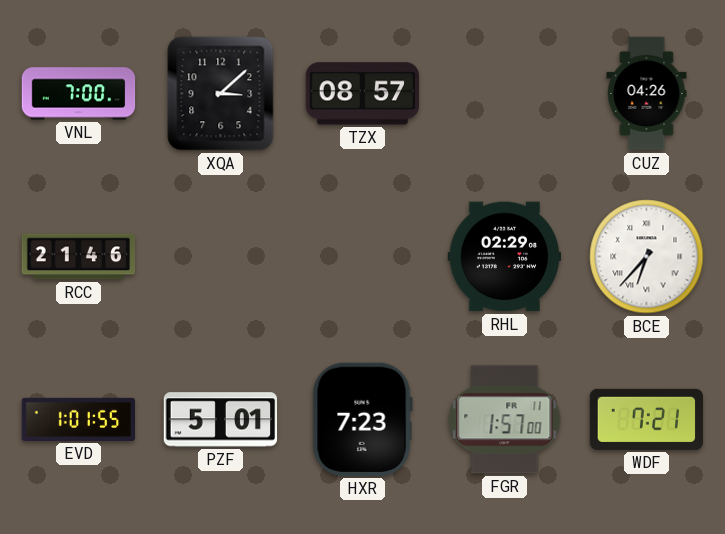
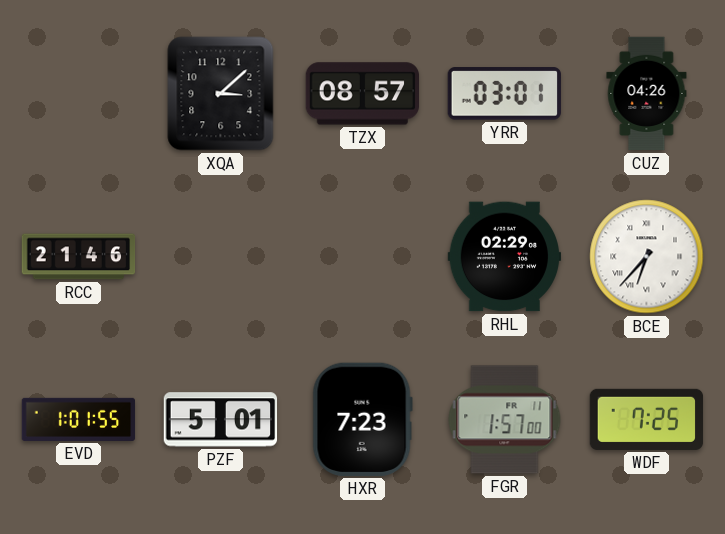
VNL: 7:00 -> none (79, 94)
YRR: none -> 03:01 (504, 94)
WDF: 7:21 -> 7:25 (647, 419)
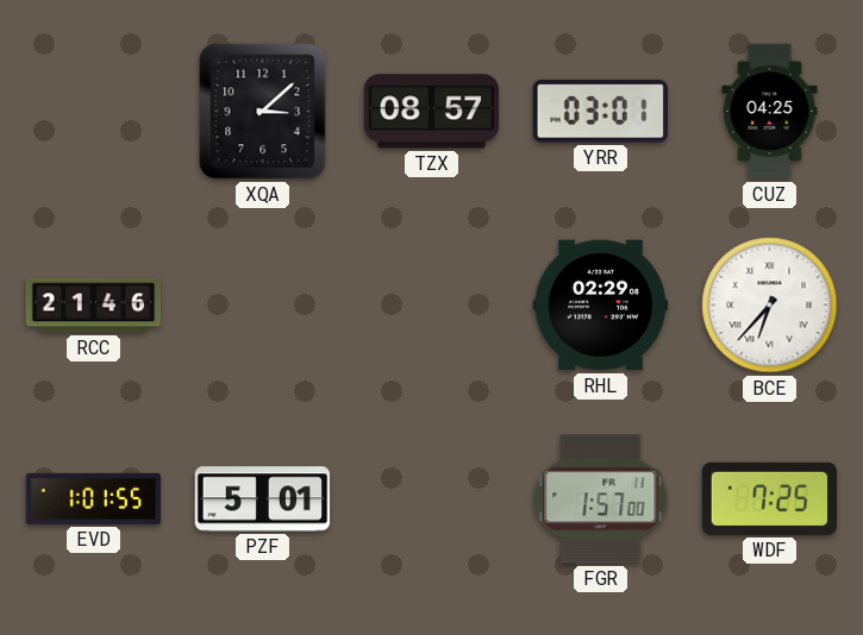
CUZ: 04:26 -> 04:25 (770, 112)
HXR: 7:23 -> none (362, 419)
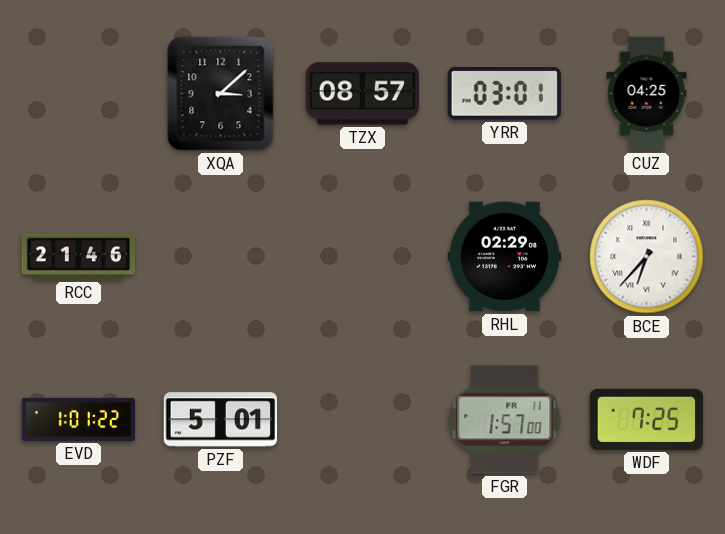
EVD: 1:01:55 -> 1:01:22 (79, 419)
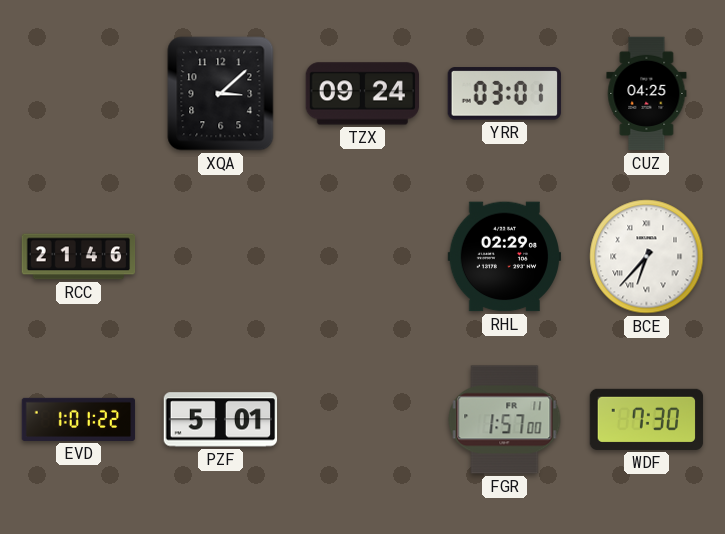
TZX: 08:57 -> 09:24 (363, 94)
WDF: 7:25 -> 7:30 (647, 419)
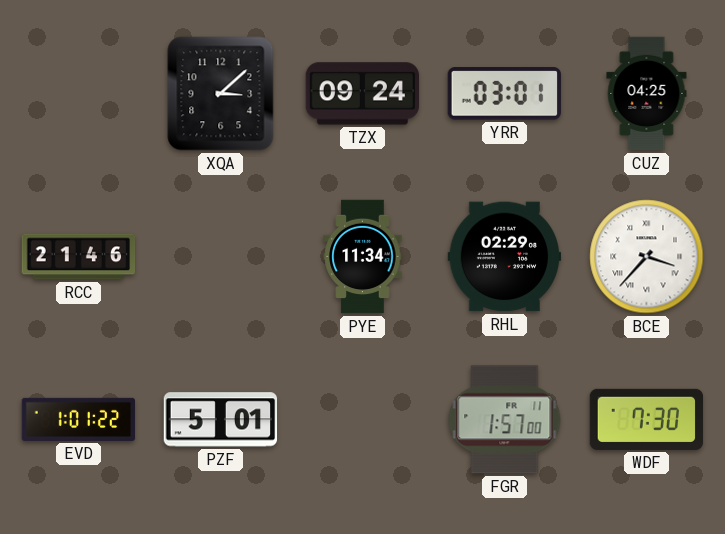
PYE: none -> 11:34 (363, 257)
BCE: 6:37 -> 3:37 (647, 257)
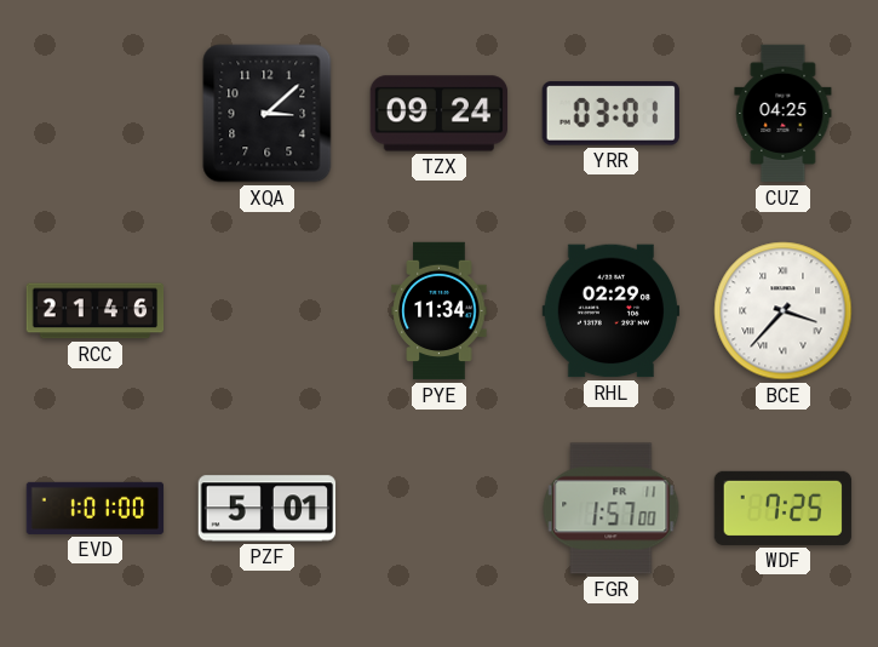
EVD: 1:01:22 -> 1:01:00 (96, 508)
WDF: 7:30 -> 7:25 (784, 508)
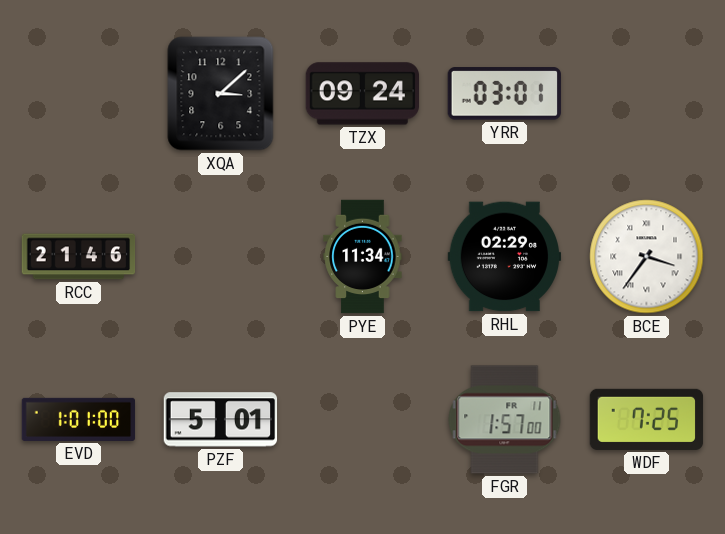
CUZ: 04:25 -> none (784, 114)
BCE: 3:37 -> 3:36 (647, 257)
